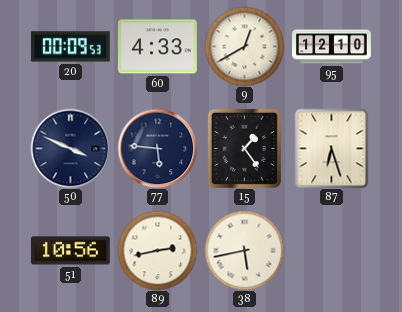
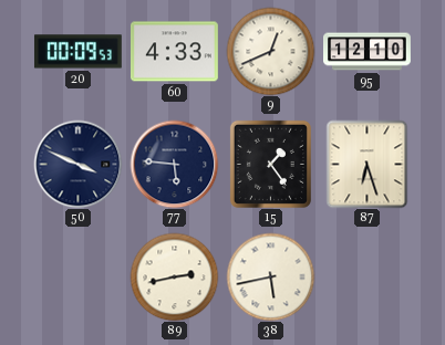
9: 12:40 -> 12:41 (270, 51)
51: 10:56 -> none (70, 251)
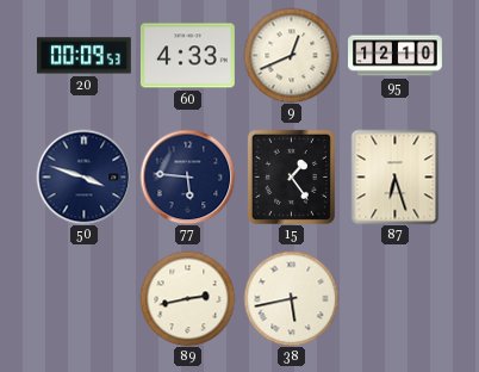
50: 3:49 -> 3:48 (83, 176)
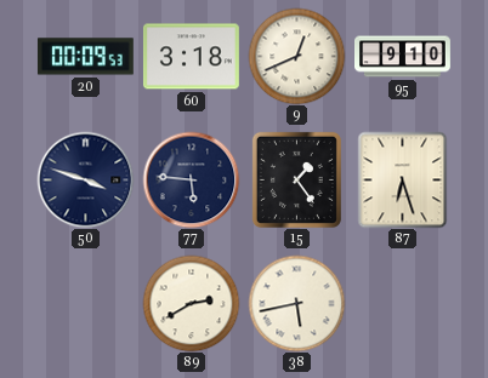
60: 4:33 -> 3:18 (191, 57)
95: 12:10 -> 9:10 (403, 57)
89: 2:43 -> 2:40 (191, 303)
